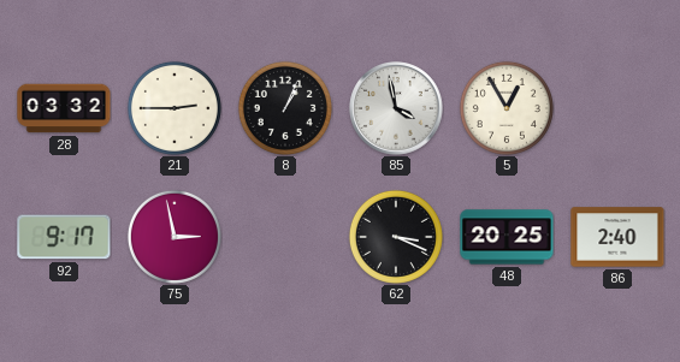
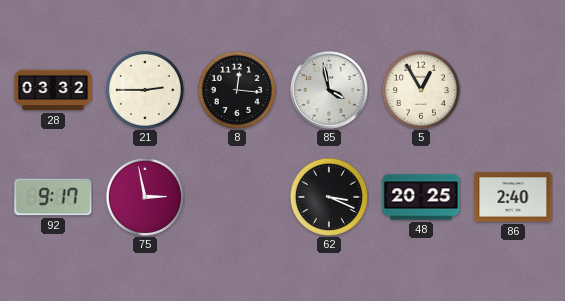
8: 1:04 -> 12:16 (237, 90)
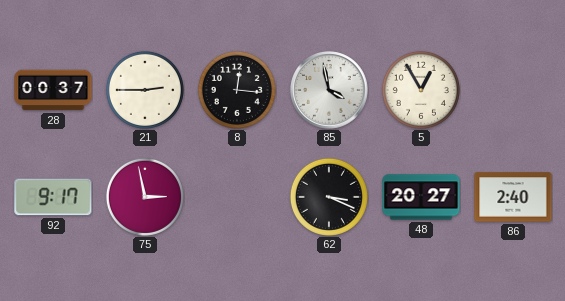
28: 03:32 -> 00:37 (53, 90)
48: 20:25 -> 20:27 (421, 197)
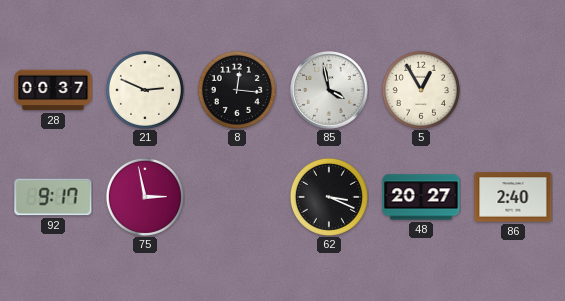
21: 2:45 -> 2:49 (145, 90)
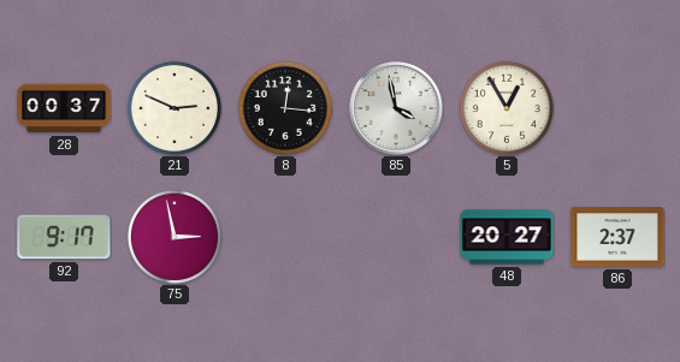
62: 3:19 -> none (329, 197)
86: 2:40 -> 2:37 (617, 237)
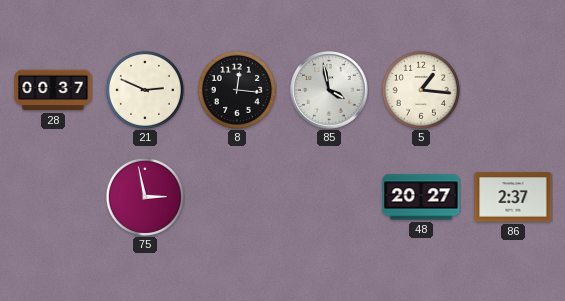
5: 12:55 -> 1:16 (421, 90)
92: 9:17 -> none (64, 237)
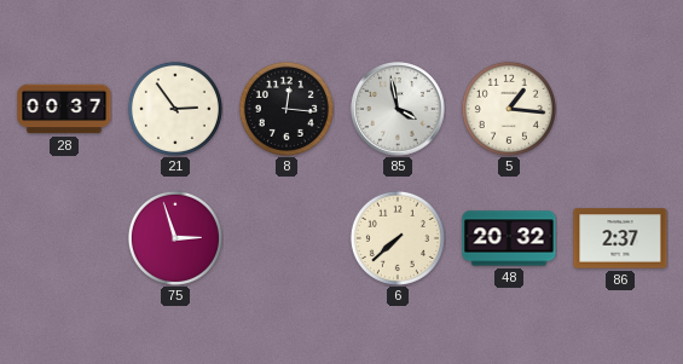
21: 2:49 -> 2:54 (175, 109)
75: 2:58 -> 2:57 (175, 238)
6: none -> 7:38 (398, 238)
48: 20:27 -> 20:32 (509, 238)
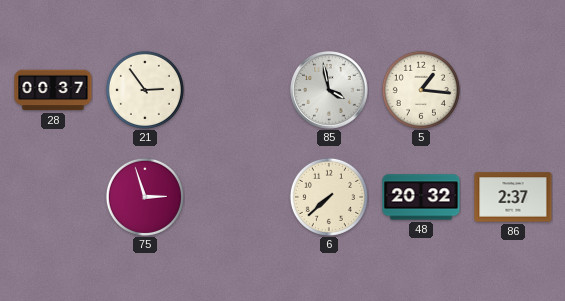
8: 12:16 -> none (286, 109)
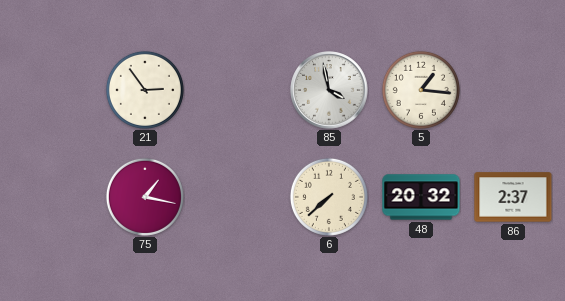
28: 00:37 -> none (53, 90)
75: 2:57 -> 1:17 (145, 197)
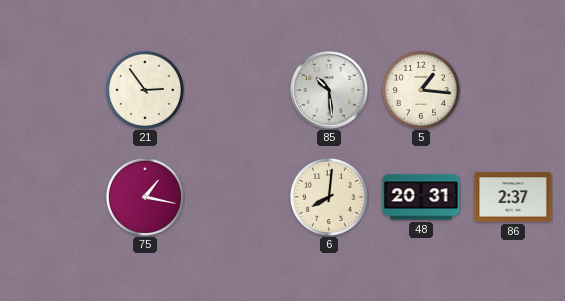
85: 3:58 -> 10:29 (329, 90)
6: 7:38 -> 8:01 (329, 197)
48: 20:32 -> 20:31 (421, 197)
